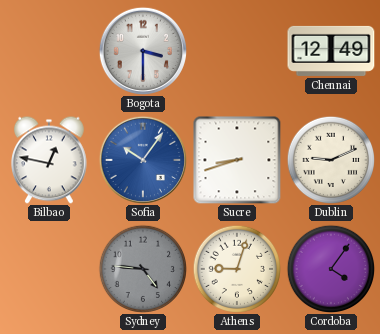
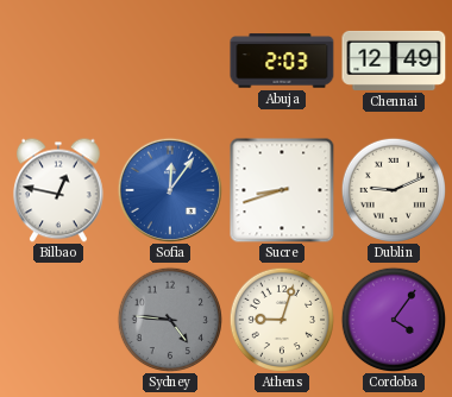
Bogota: 3:30 -> none (142, 50)
Abuja: none -> 2:03 (282, 61)
Sofia: 10:06 -> 12:06 (169, 189)
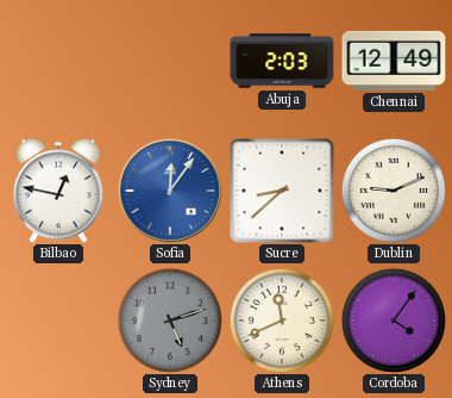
Sucre: 8:42 -> 8:38 (282, 191)
Sydney: 4:46 -> 5:12 (169, 319)
Athens: 9:03 -> 11:41 (281, 319)
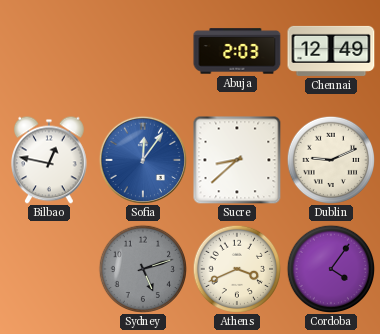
Athens: 11:41 -> 3:41 (236, 268)
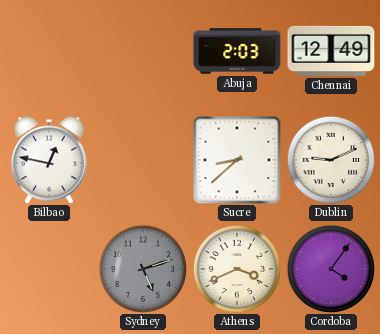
Sofia: 12:06 -> none (142, 159)
